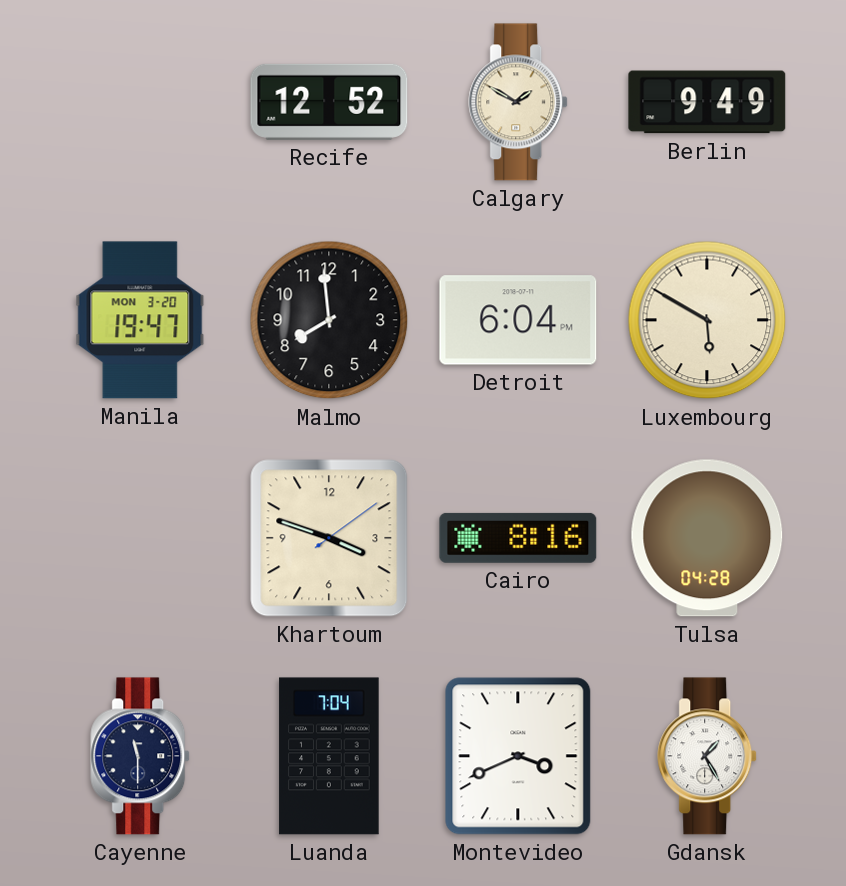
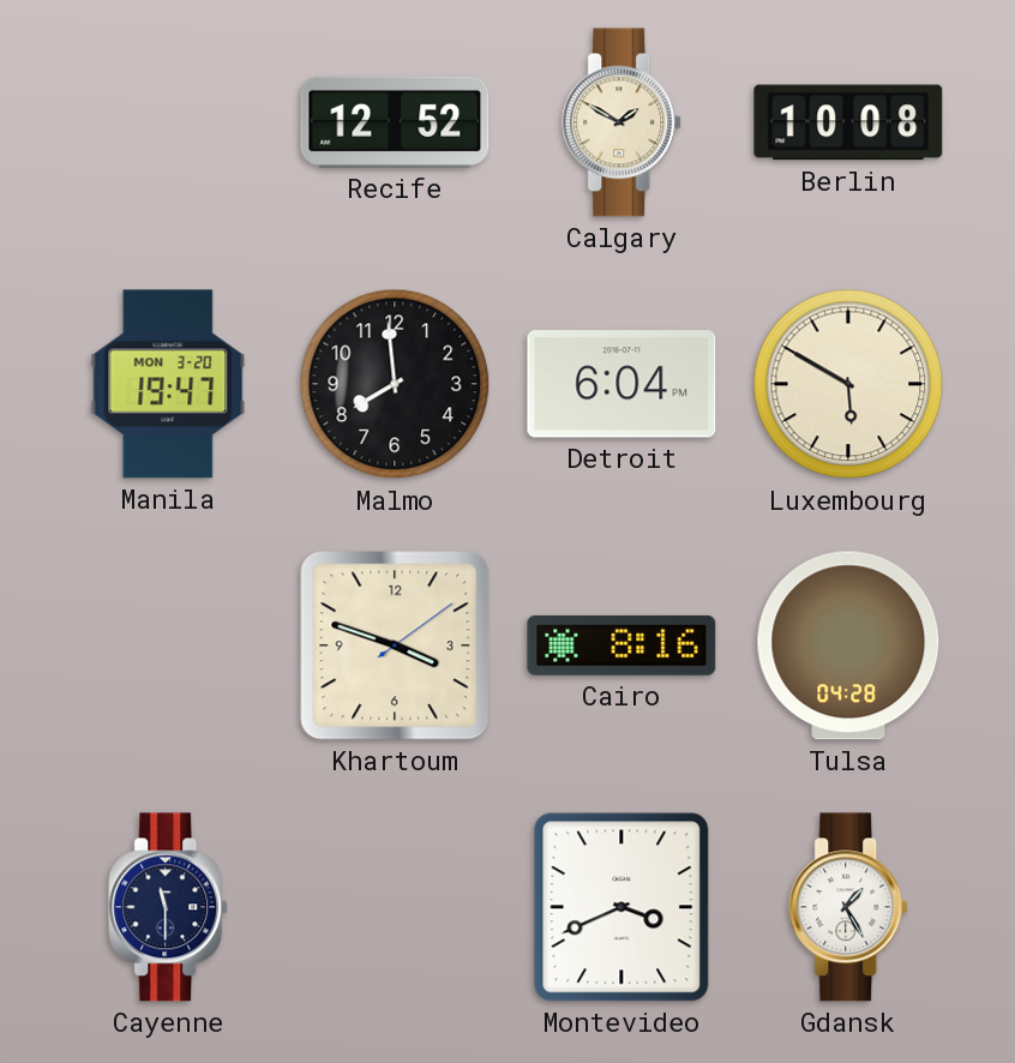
Berlin: 9:49 -> 10:08 (848, 122)
Luanda: 7:04 -> none (329, 756)
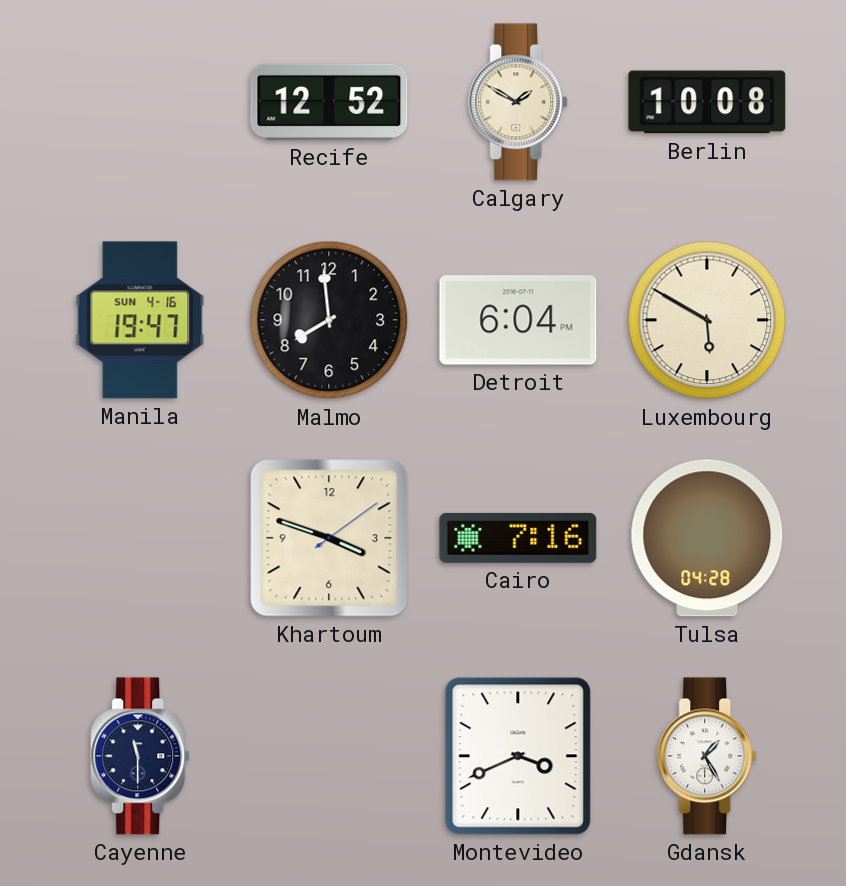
Manila date: MON 3-20 -> SUN 4-16 (140, 320)
Cairo: 8:16 -> 7:16 (518, 538)
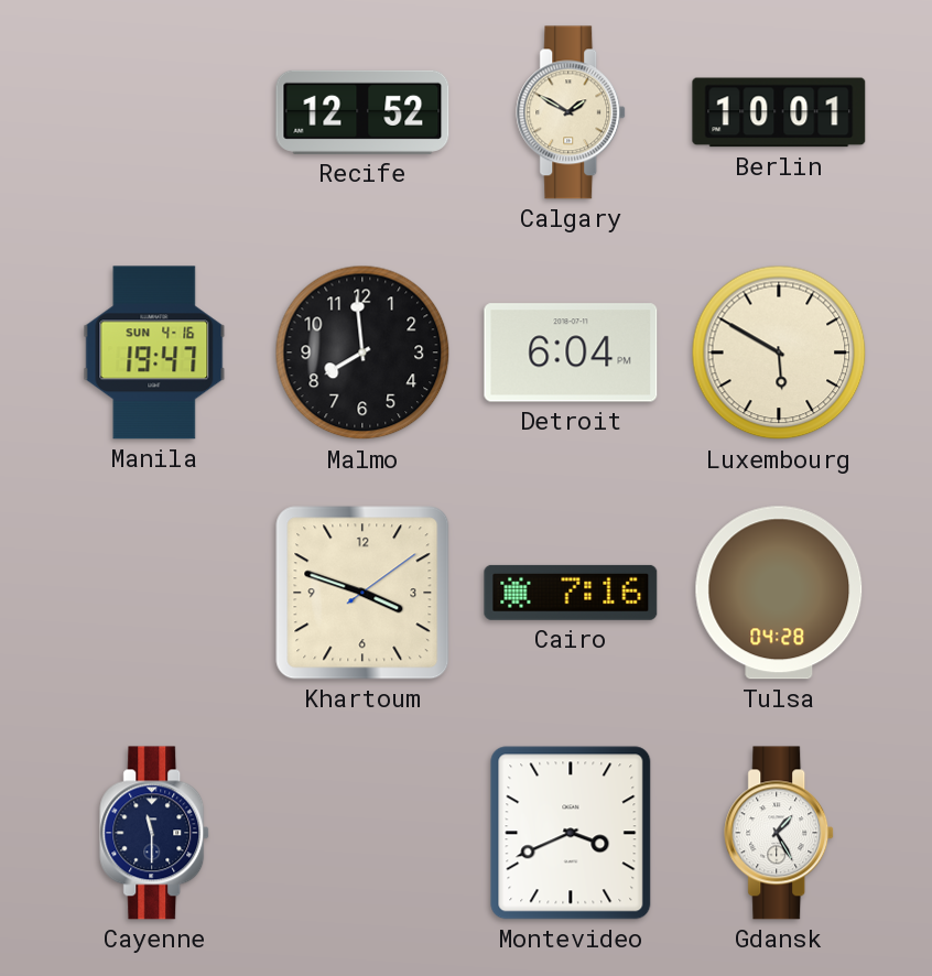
Berlin: 10:08 -> 10:01 (779, 112)
